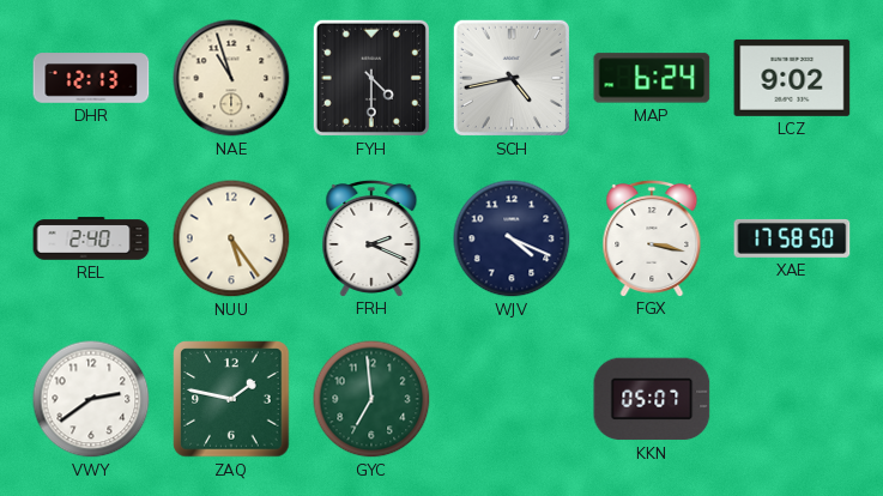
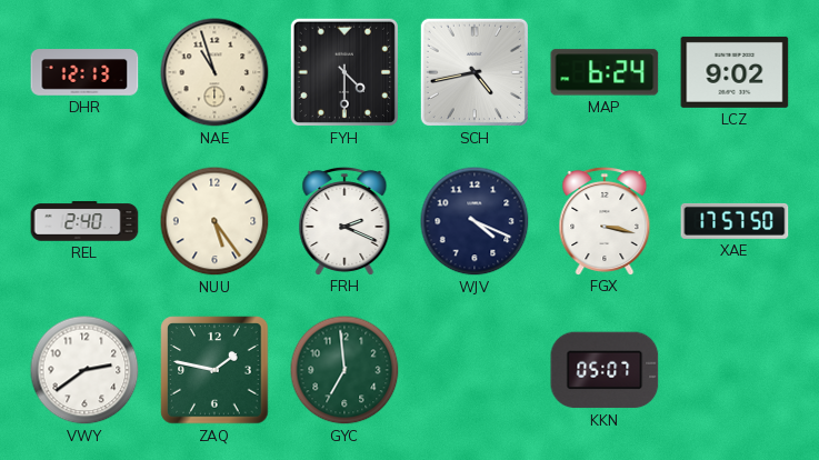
XAE: 17:58 -> 17:57 (735, 221)
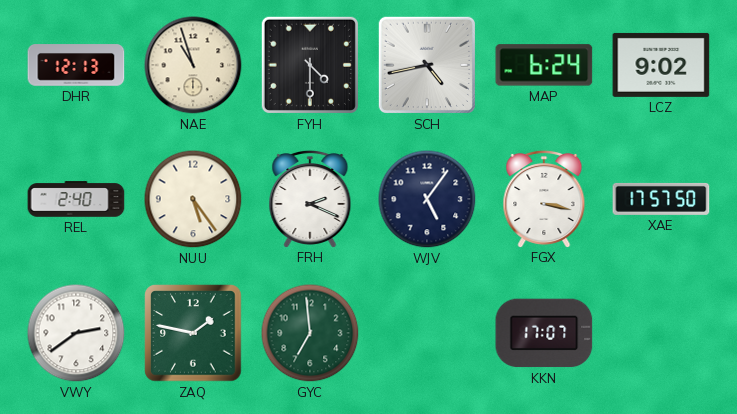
WJV: 4:19 -> 5:06 (427, 199)
KKN: 05:07 -> 17:07 (544, 333)
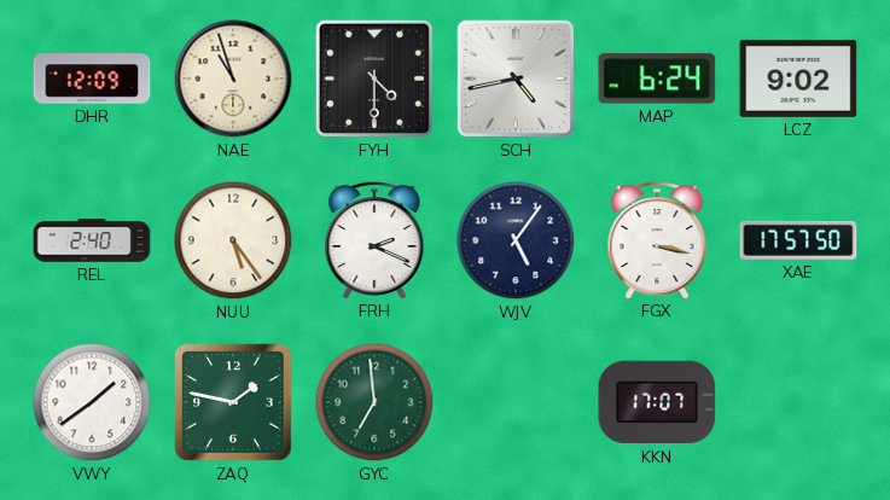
DHR: 12:13 -> 12:09 (92, 79)
VWY: 2:39 -> 1:39 (92, 402)
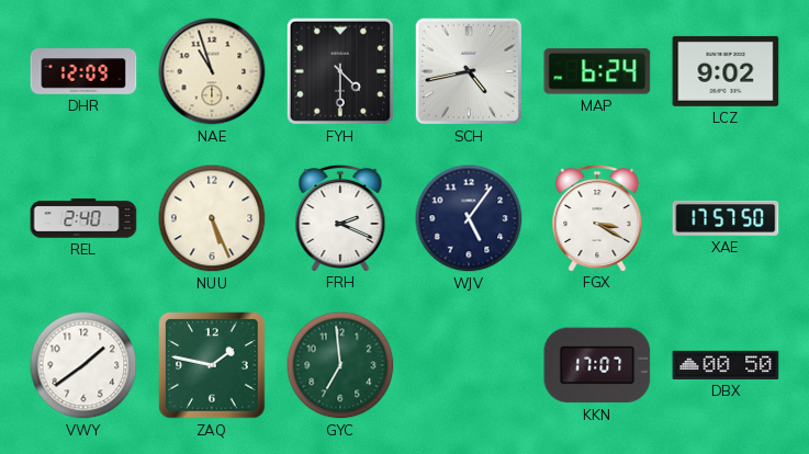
NUU: 5:24 -> 5:26 (212, 218)
FGX: 3:17 -> 3:20 (597, 217)
DBX: none -> 00:50 (726, 365)
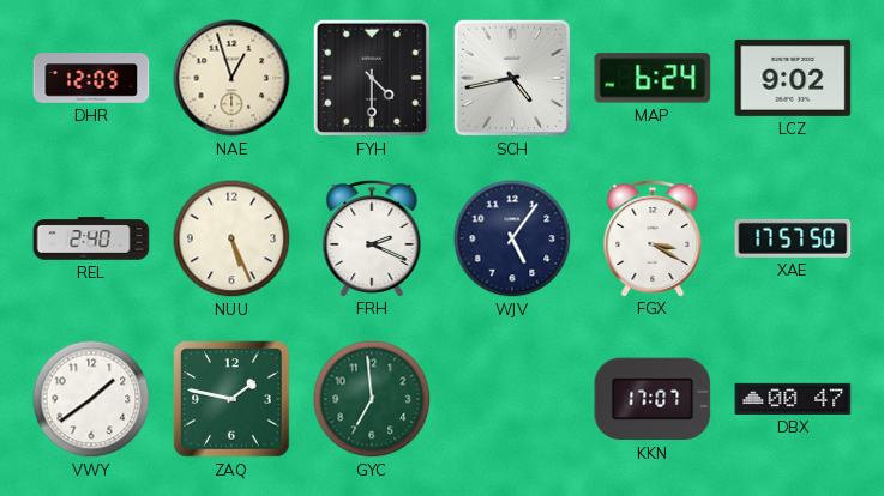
NAE: 10:57 -> 12:57 (231, 78)
DBX: 00:50 -> 00:47 (793, 399)
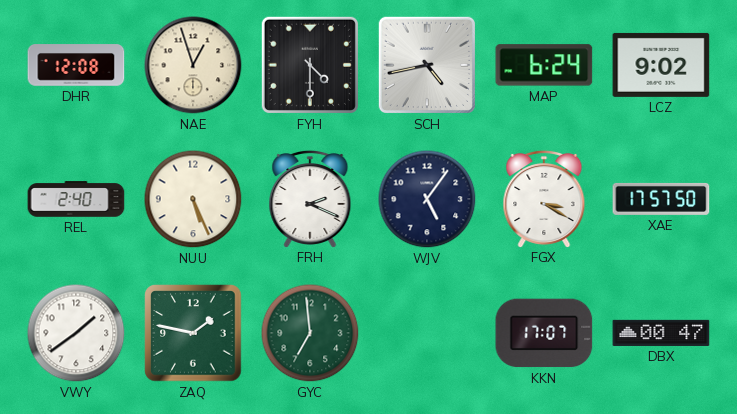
DHR: 12:09 -> 12:08 (76, 65)
